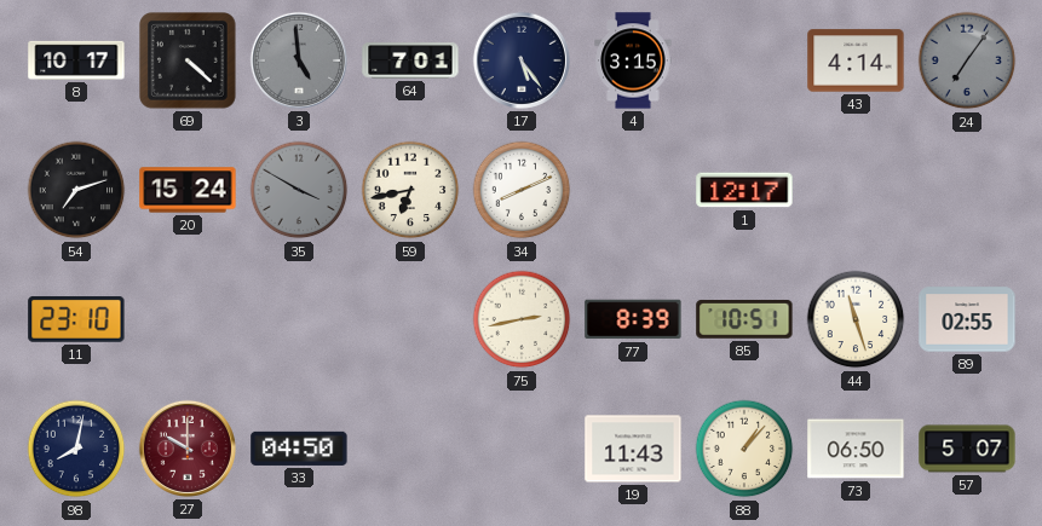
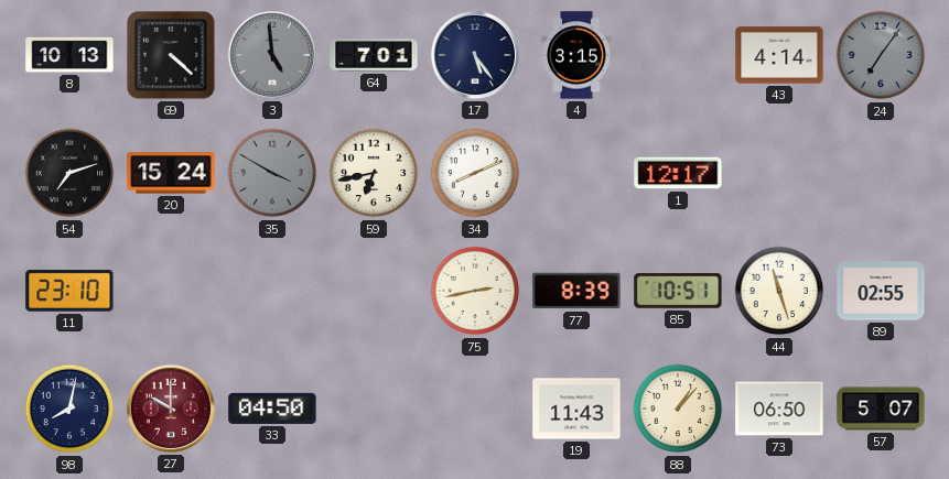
8: 10:17 -> 10:13 (69, 55)
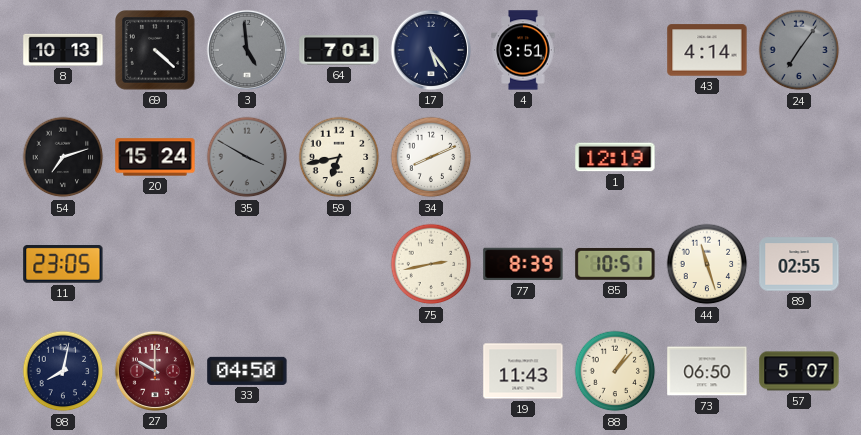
4: 3:15 -> 3:51 (523, 50)
1: 12:17 -> 12:19 (615, 157)
11: 23:10 -> 23:05 (63, 265)
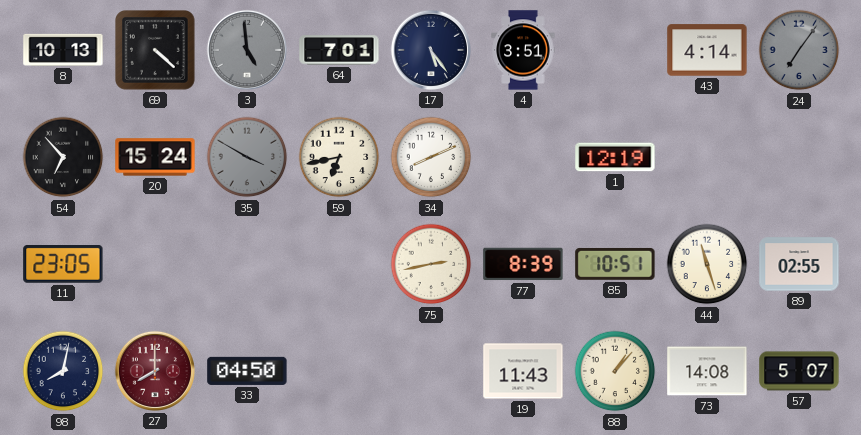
54: 7:12 -> 6:53 (63, 157)
27: 10:00 -> 8:00 (155, 371)
73: 06:50 -> 14:08 (707, 371)
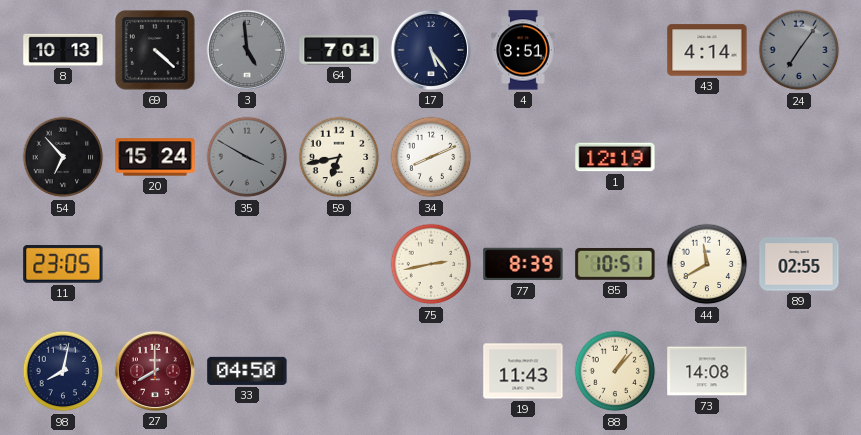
44: 11:27 -> 11:40 (707, 264)
57: 5:07 -> none (799, 371)
